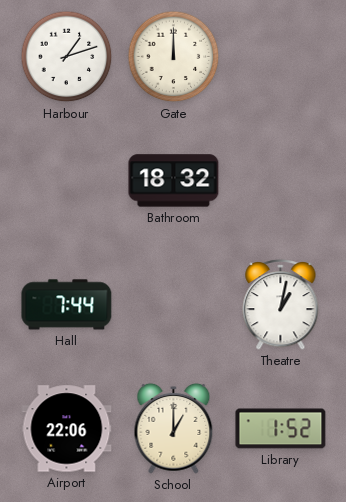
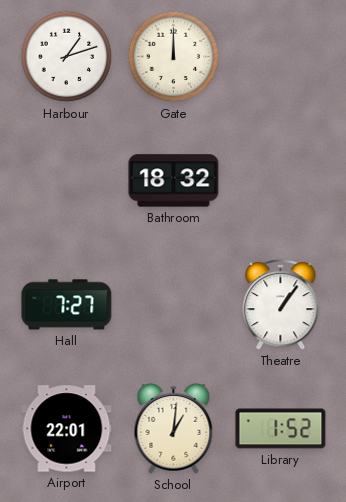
Hall: 7:44 -> 7:27 (67, 305)
Theatre: 1:02 -> 1:06 (281, 304)
Airport: 22:06 -> 22:01 (67, 429)
School: 1:00 -> 1:01 (174, 428)
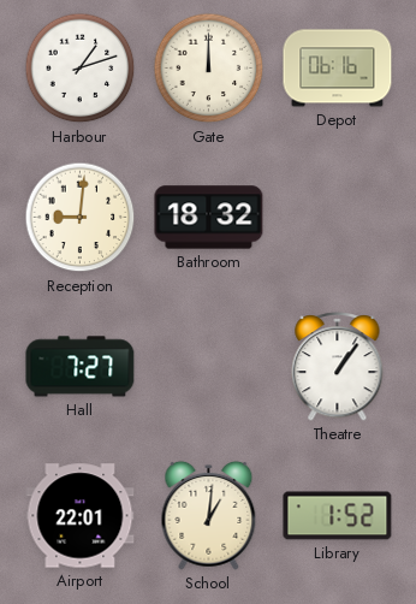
Depot: none -> 06:16 (338, 69)
Reception: none -> 9:01 (81, 218)
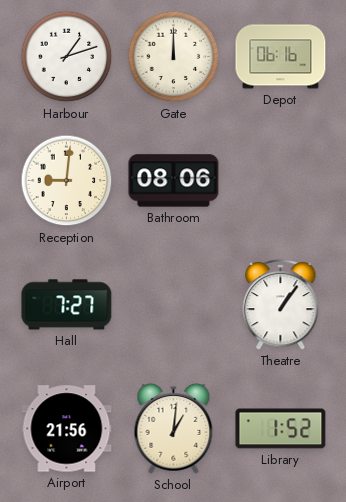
Bathroom: 18:32 -> 08:06 (174, 181)
Airport: 22:01 -> 21:56 (67, 429)
